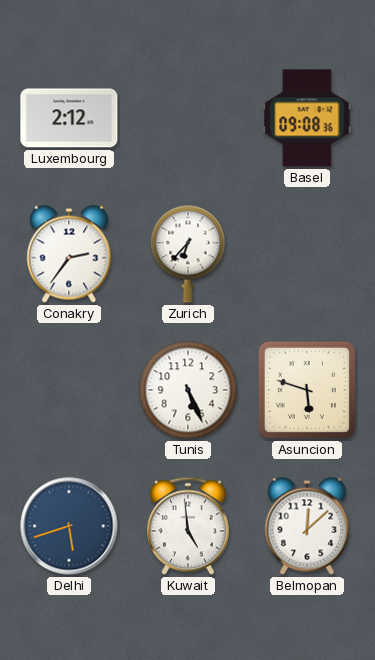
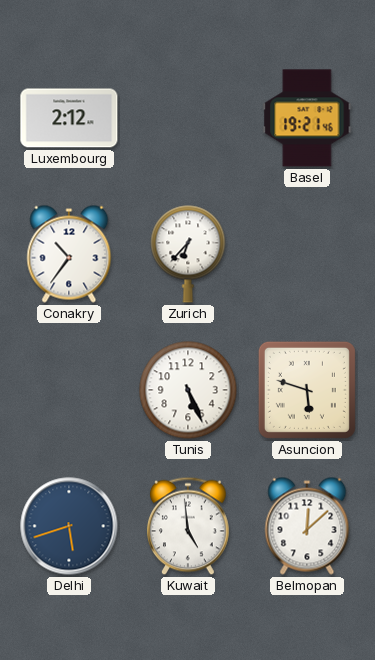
Basel: 09:08 -> 19:21 (307, 118)
Conakry: 2:36 -> 10:36 (69, 254)
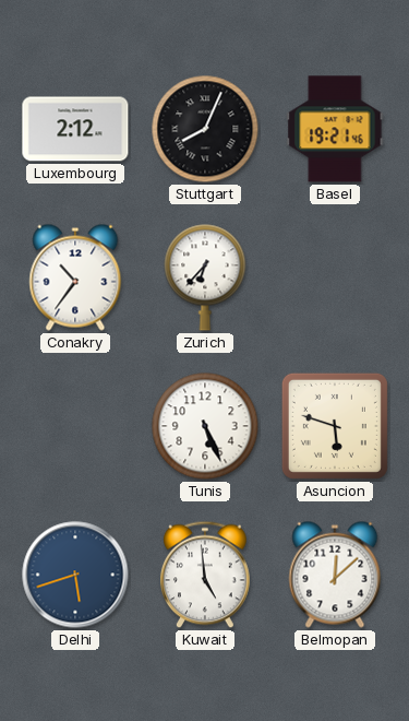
Stuttgart: none -> 8:04 (205, 129)
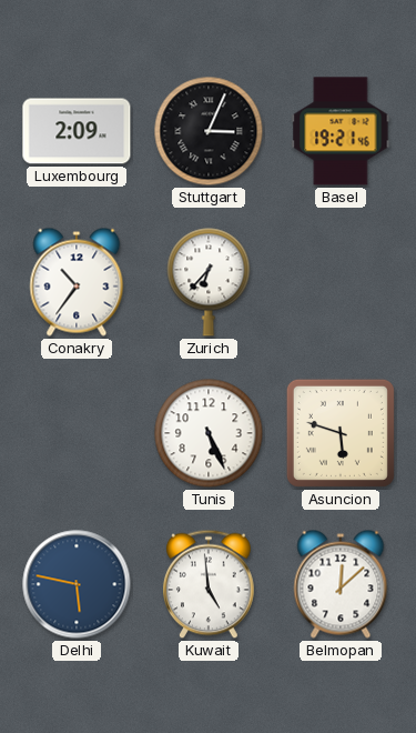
Luxembourg: 2:12 -> 2:09 (77, 131)
Stuttgart: 8:04 -> 3:04 (209, 131)
Delhi: 5:42 -> 5:47 (77, 584)
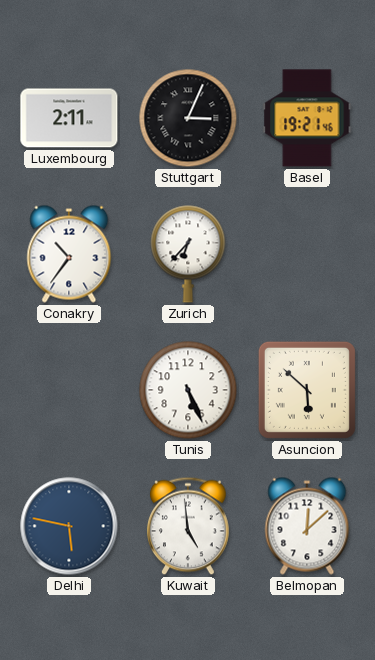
Luxembourg: 2:09 -> 2:11 (69, 118)
Asuncion: 5:48 -> 5:52 (307, 390)
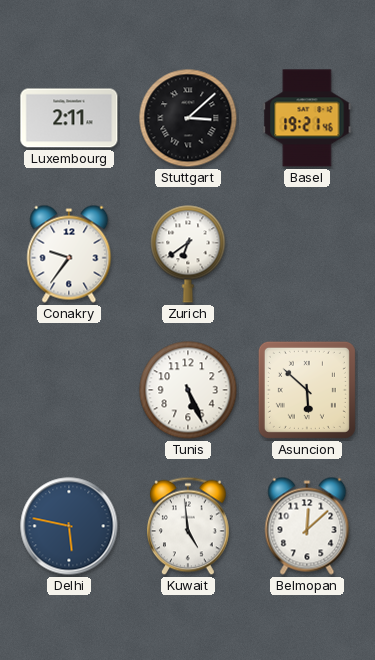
Stuttgart: 3:04 -> 3:08 (188, 118)
Conakry: 10:36 -> 9:36 (69, 254)
Zurich: 6:37 -> 6:39 (188, 254)
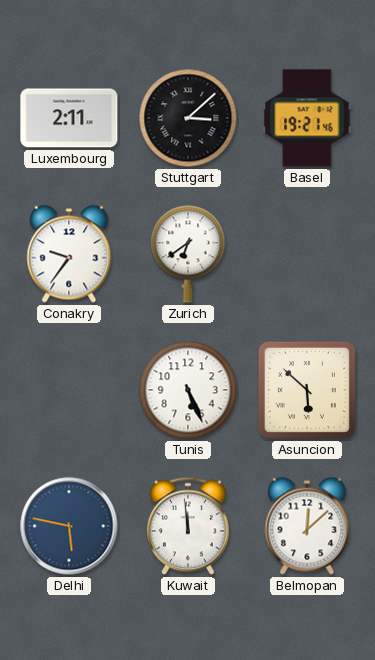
Kuwait: 4:59 -> 11:59 (188, 526)
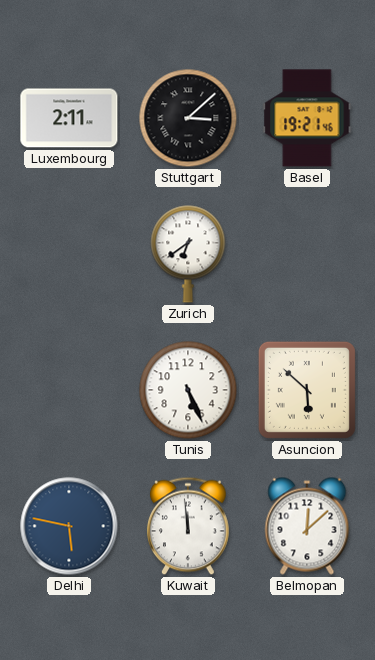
Conakry: 9:36 -> none (69, 254)
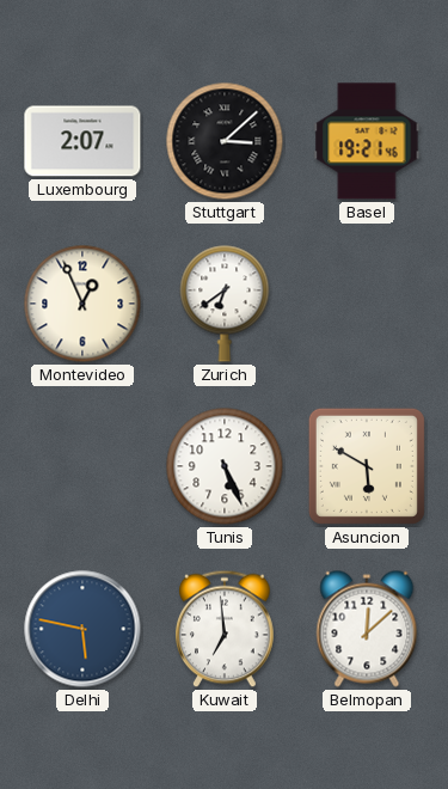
Luxembourg: 2:11 -> 2:07 (82, 141)
Montevideo: none -> 12:56 (82, 304)
Asuncion: 5:52 -> 5:50 (367, 466)
Kuwait: 11:59 -> 6:59 (225, 629)
